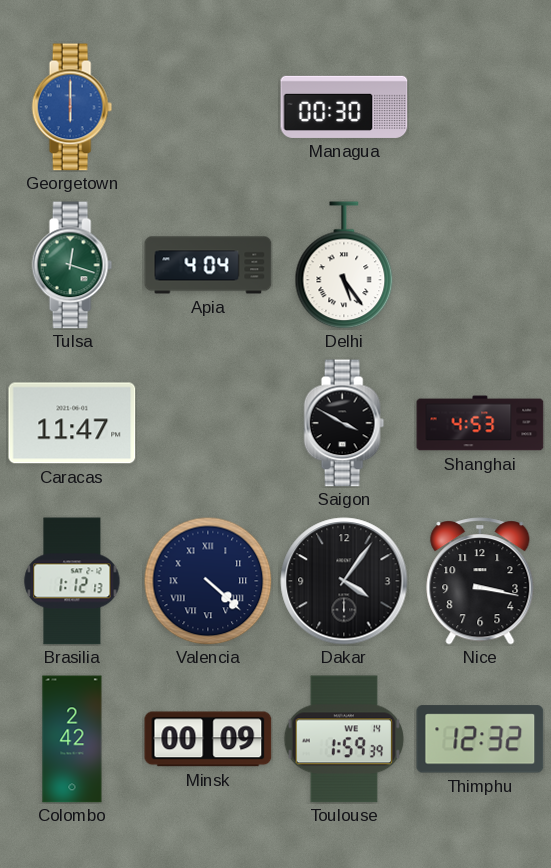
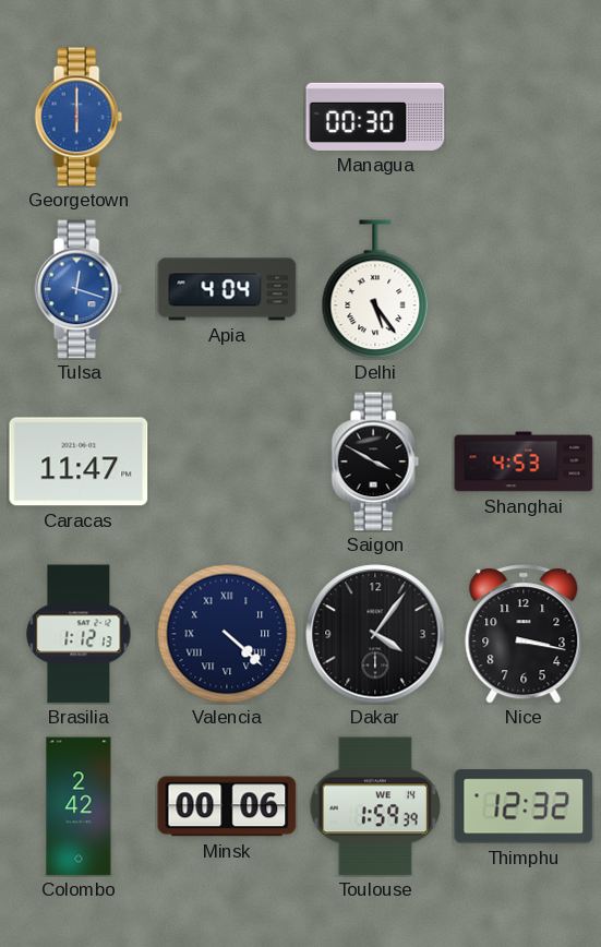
Tulsa dial: green -> blue (79, 289)
Minsk: 00:09 -> 00:06 (227, 806)
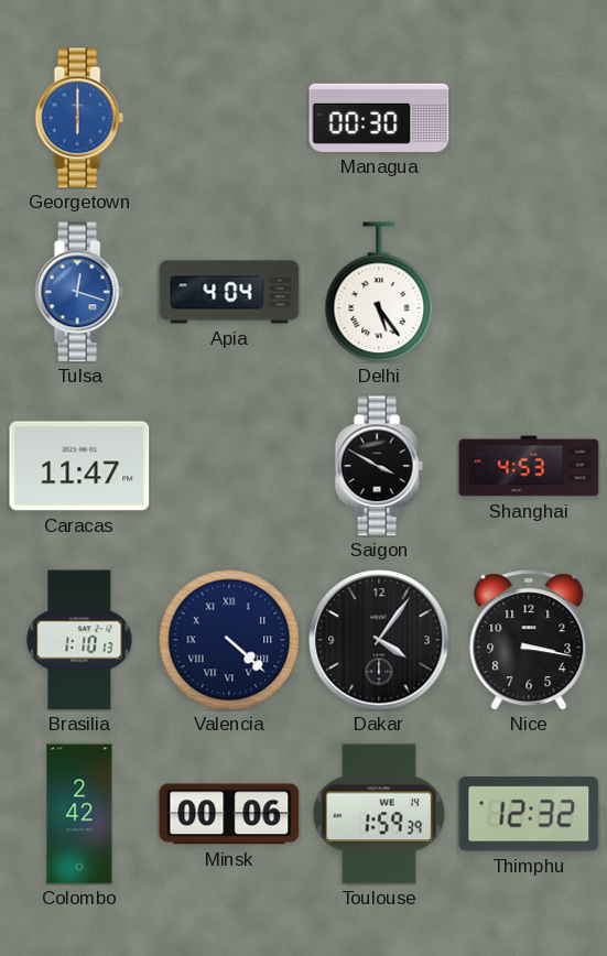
Brasilia: 1:12 -> 1:10 (79, 640)
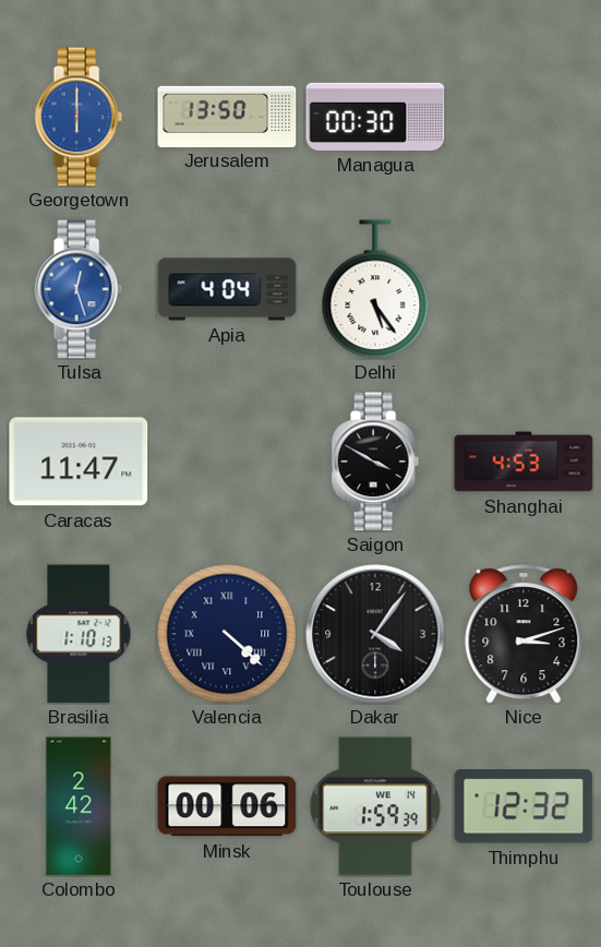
Jerusalem: none -> 13:50 (227, 116)
Tulsa: 12:18 -> 12:27 (79, 289)
Nice: 3:17 -> 3:12 (524, 634)
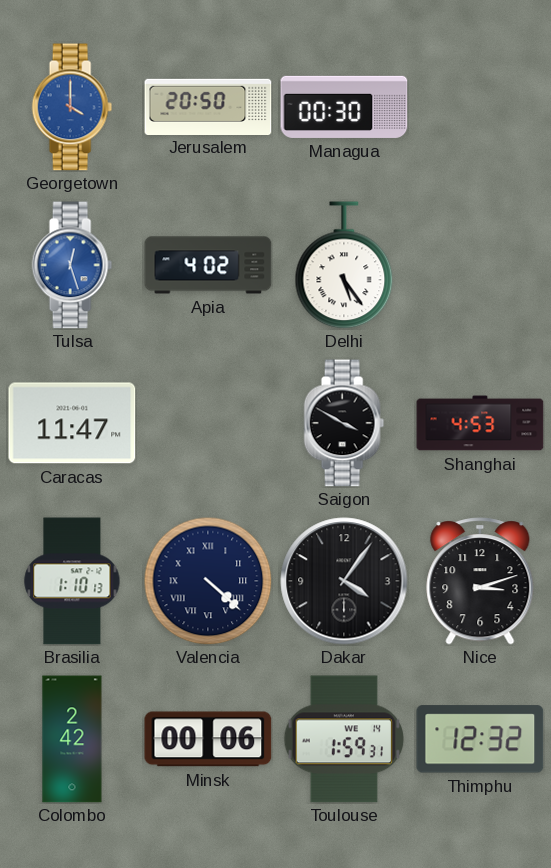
Georgetown: 6:00 -> 4:00 (72, 107)
Jerusalem: 13:50 -> 20:50 (208, 106)
Apia: 4:04 -> 4:02 (208, 265)
Toulouse: 1:59:39 -> 1:59:31 (343, 739)
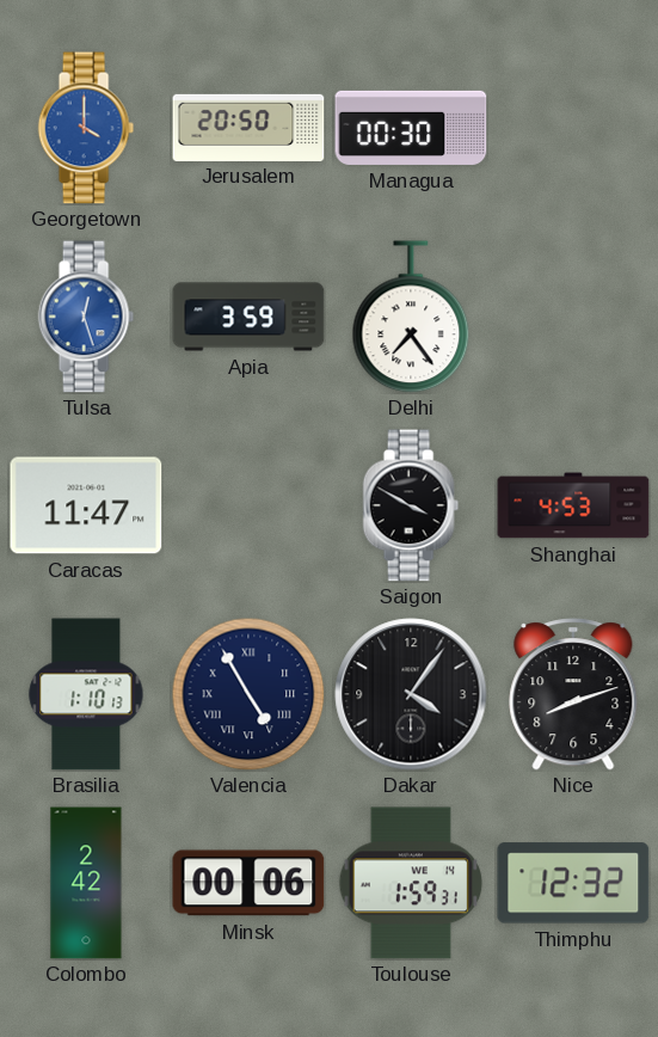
Apia: 4:02 -> 3:59 (248, 317)
Delhi: 5:24 -> 7:24 (411, 317)
Valencia: 4:22 -> 4:55 (248, 694)
Nice: 3:12 -> 8:12 (573, 694)
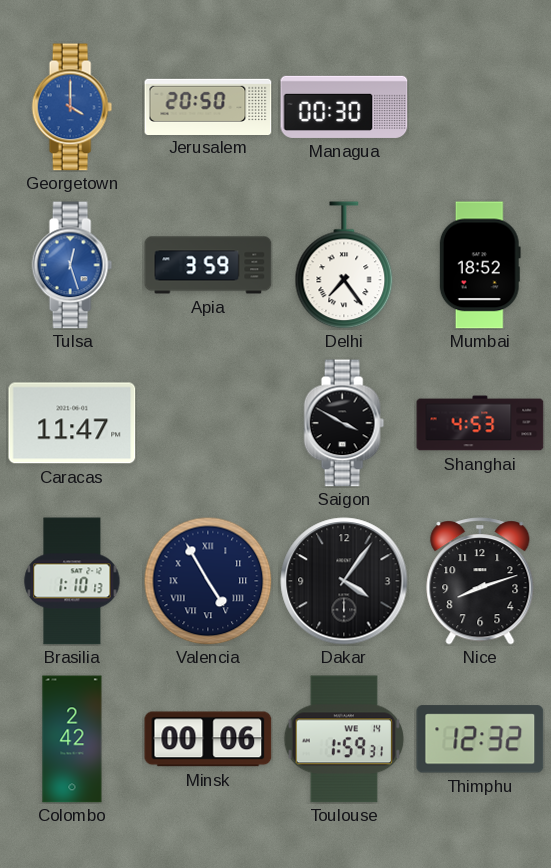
Mumbai: none -> 18:52 (480, 265)
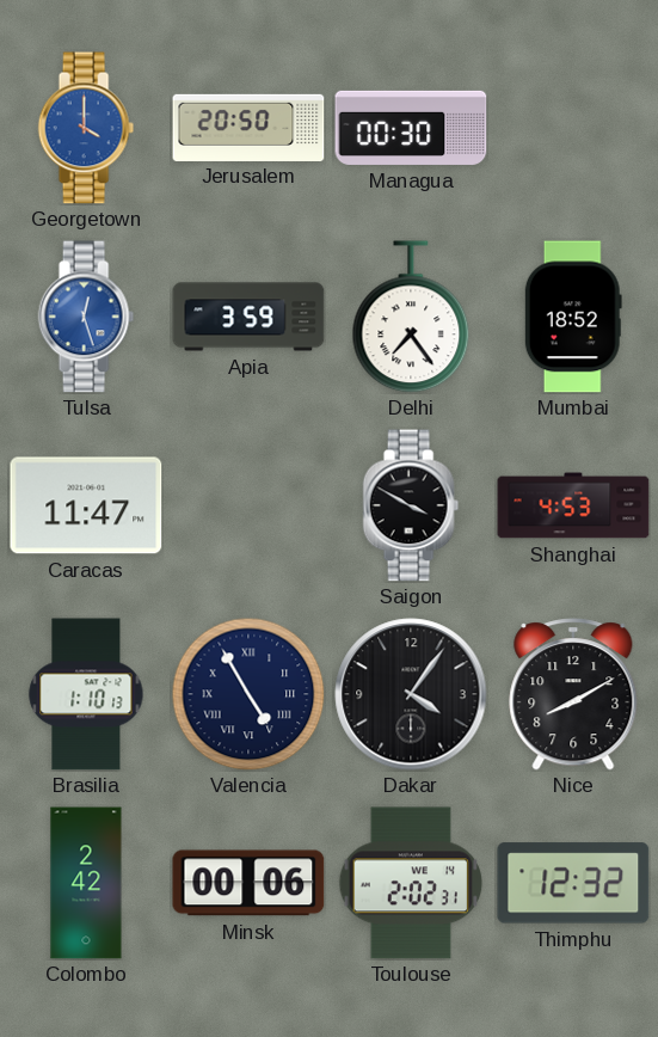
Nice: 8:12 -> 8:10 (573, 694)
Toulouse: 1:59 -> 2:02 (410, 883)
